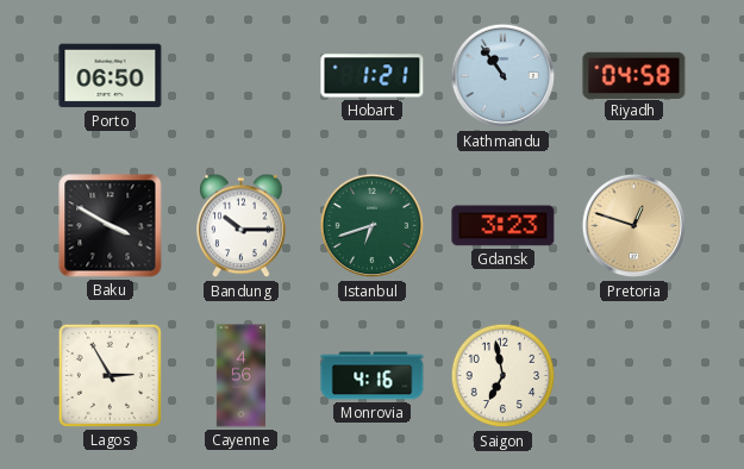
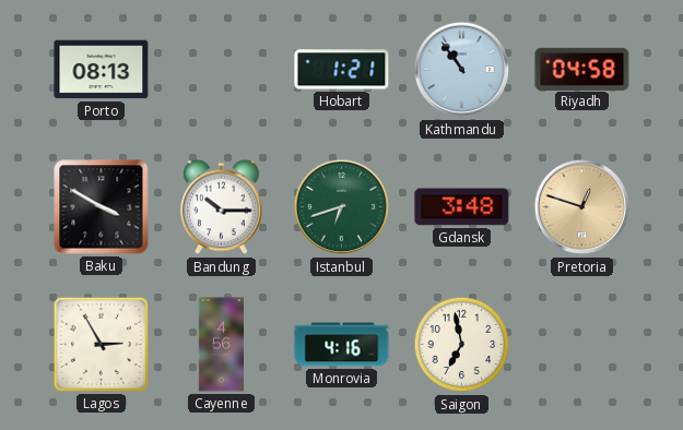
Porto: 06:50 -> 08:13 (102, 70)
Gdansk: 3:23 -> 3:48 (462, 207)
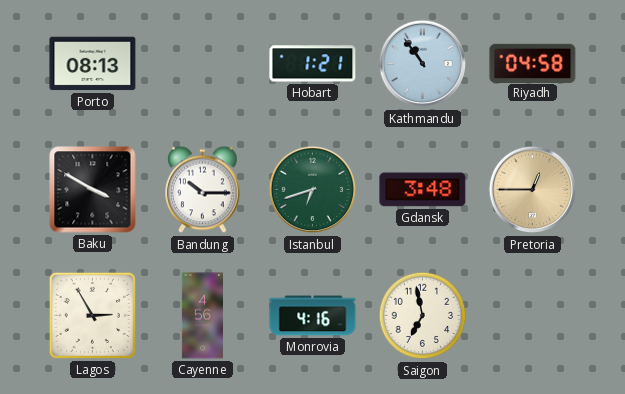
Pretoria: 12:48 -> 12:45 (533, 190)
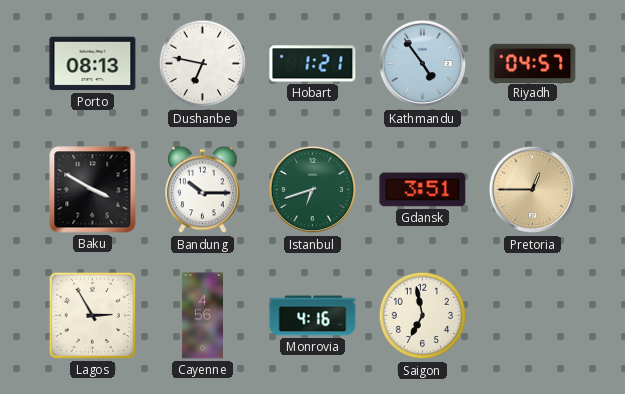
Dushanbe: none -> 6:47 (203, 64)
Kathmandu: 10:54 -> 4:54 (423, 64)
Riyadh: 04:58 -> 04:57 (533, 63)
Gdansk: 3:48 -> 3:51 (423, 190)
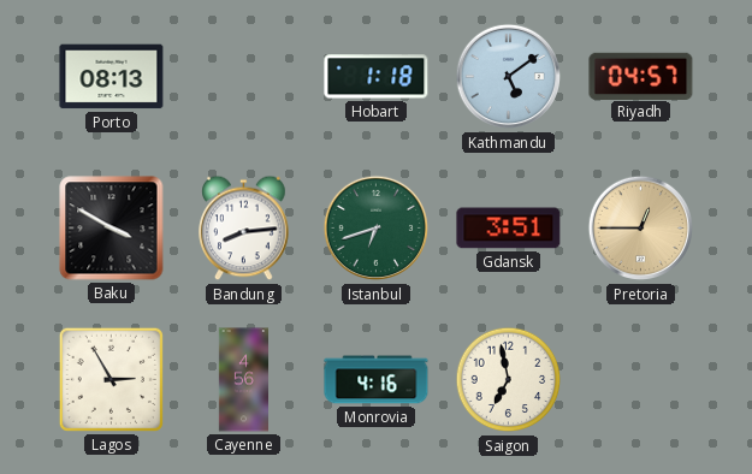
Dushanbe: 6:47 -> none (203, 64)
Hobart: 1:21 -> 1:18 (377, 77)
Kathmandu: 4:54 -> 5:09 (509, 77)
Bandung: 10:15 -> 8:14 (244, 229)
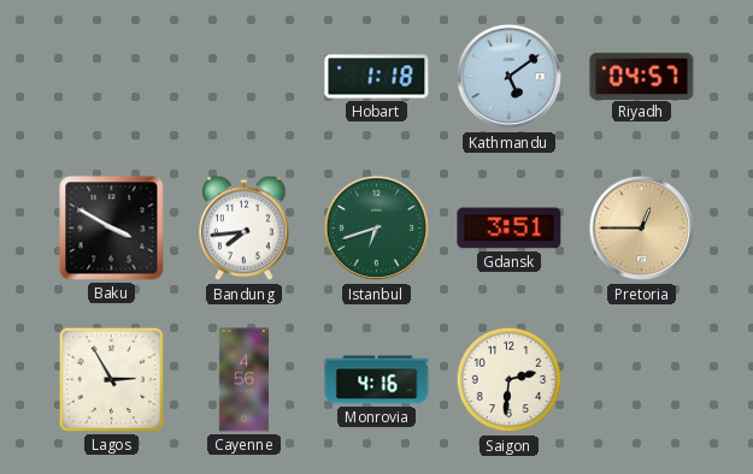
Porto: 08:13 -> none (112, 77)
Bandung: 8:14 -> 7:44 (245, 229)
Saigon: 6:58 -> 2:31 (510, 380)
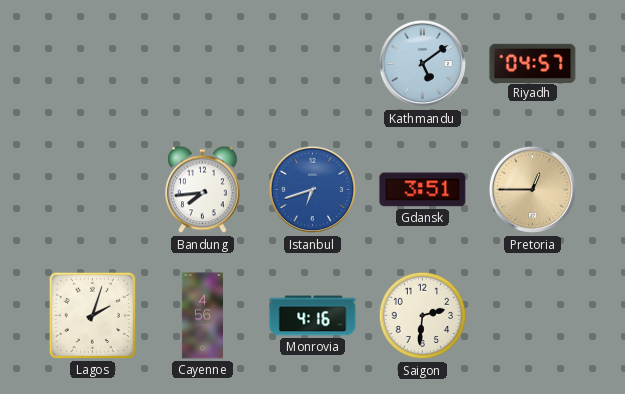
Hobart: 1:18 -> none (377, 77)
Baku: 3:50 -> none (112, 229)
Istanbul dial: green -> blue (313, 190)
Lagos: 2:55 -> 2:03 (92, 315)
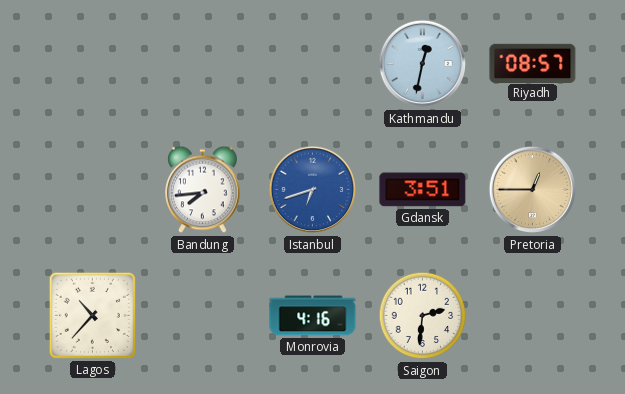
Kathmandu: 5:09 -> 12:32 (423, 64)
Riyadh: 04:57 -> 08:57 (533, 63)
Lagos: 2:03 -> 10:37 (92, 315)
Cayenne: 4:56 -> none (202, 316)
